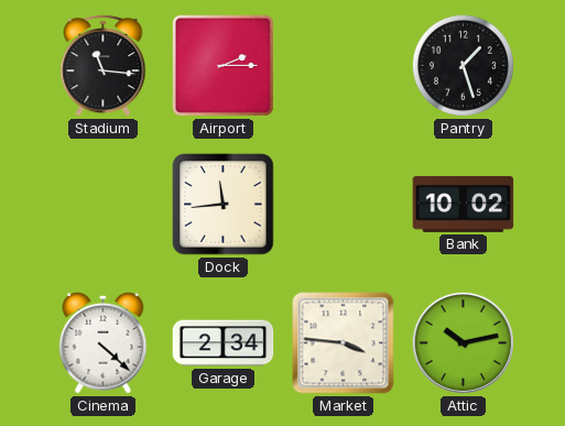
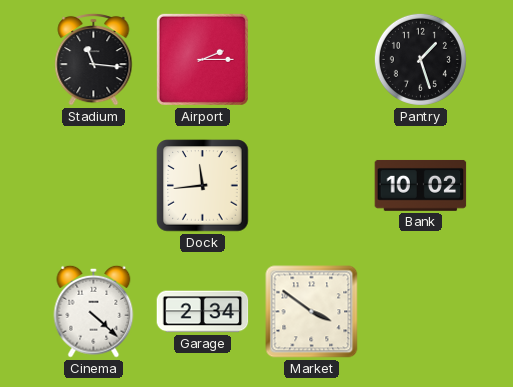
Market: 3:46 -> 3:51 (312, 312)
Attic: 10:13 -> none (463, 342)
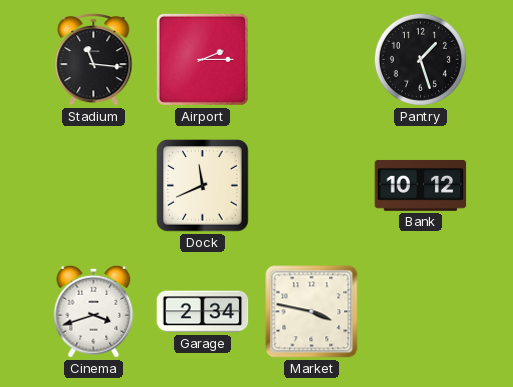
Dock: 11:44 -> 11:41 (203, 186)
Bank: 10:02 -> 10:12 (421, 185)
Cinema: 4:22 -> 3:42 (94, 311)
Market: 3:51 -> 3:47 (312, 312)
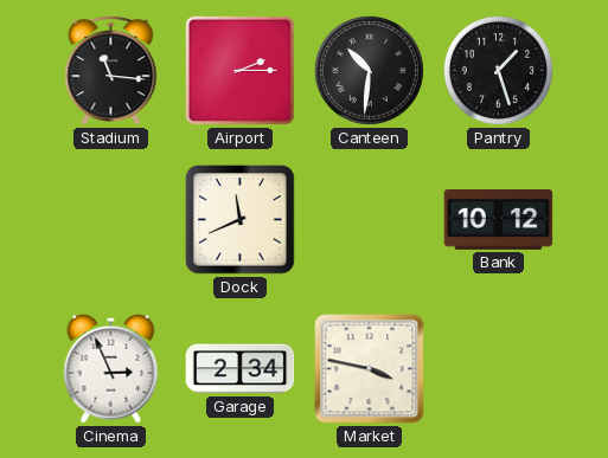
Canteen: none -> 10:31 (369, 70)
Cinema: 3:42 -> 2:56 (111, 368)
